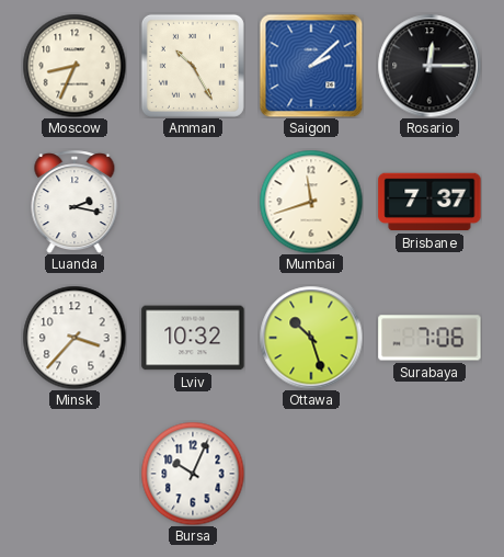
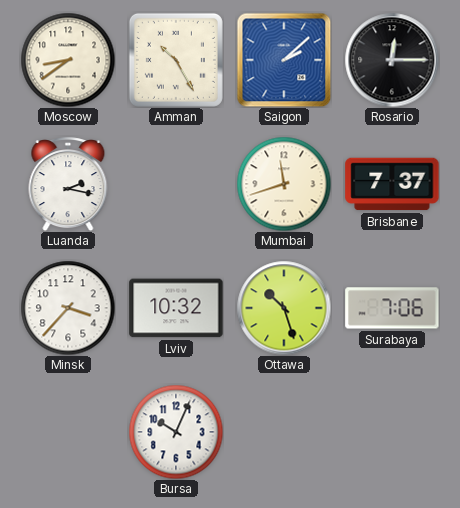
Moscow: 8:34 -> 8:39 (68, 60)
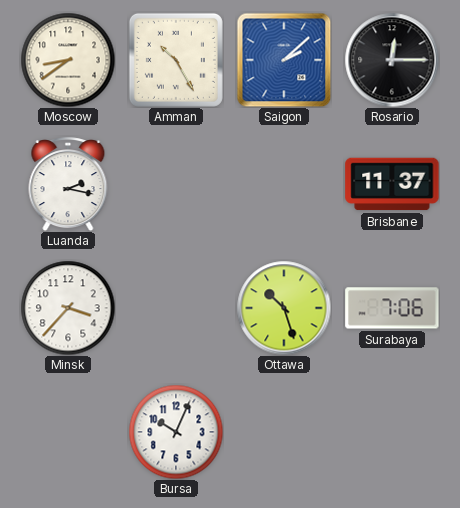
Mumbai: 11:42 -> none (284, 184)
Brisbane: 7:37 -> 11:37 (392, 184)
Lviv: 10:32 -> none (176, 308)
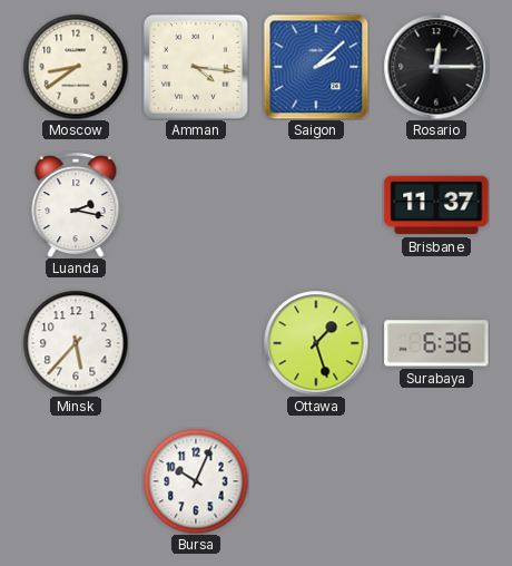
Amman: 10:25 -> 4:16 (196, 67)
Minsk: 3:37 -> 5:37 (76, 343)
Ottawa: 10:27 -> 1:27 (316, 343)
Surabaya: 7:06 -> 6:36 (436, 343)
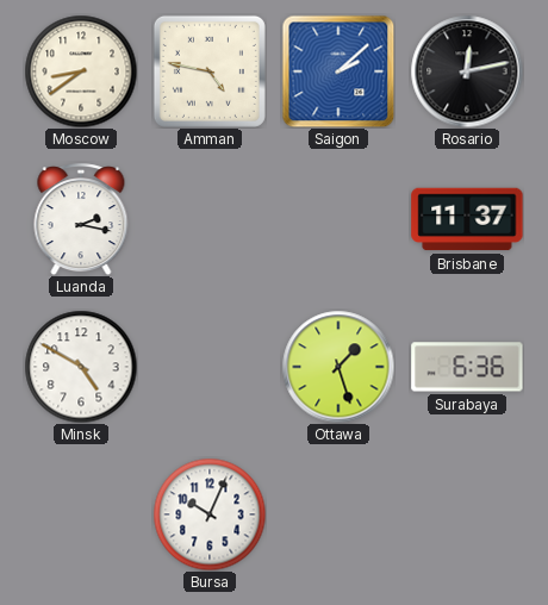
Amman: 4:16 -> 4:47 (210, 71)
Rosario: 12:15 -> 12:13 (467, 71)
Minsk: 5:37 -> 4:50 (81, 367)
